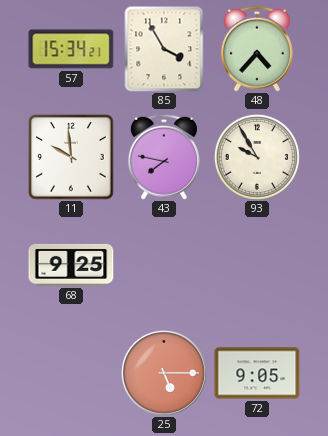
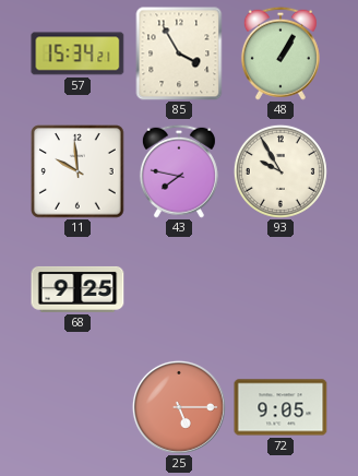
48: 4:37 -> 1:05 (281, 53)
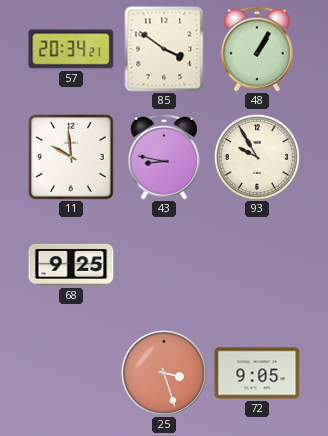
57: 15:34 -> 20:34 (71, 49)
85: 3:55 -> 3:51 (164, 49)
43: 7:47 -> 8:47 (164, 157)
25: 5:15 -> 3:27 (164, 373)
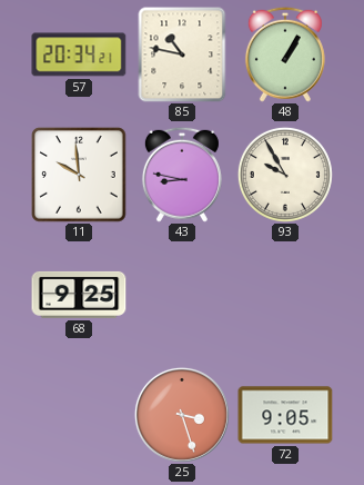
85: 3:51 -> 10:47 (182, 55)
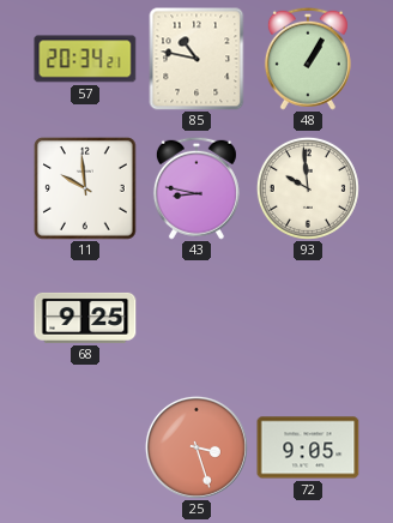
93: 9:55 -> 9:59 (308, 188)
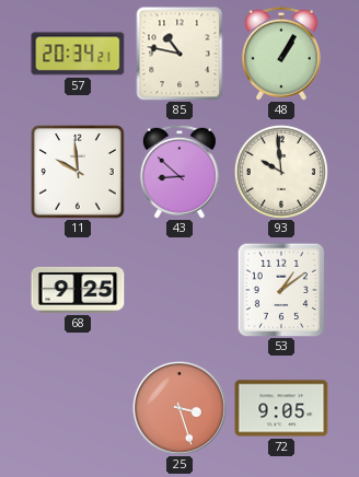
43: 8:47 -> 8:52 (179, 172)
53: none -> 1:09 (280, 290)
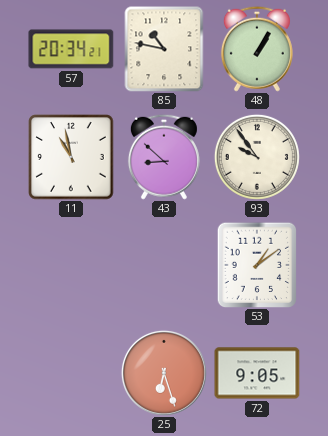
11: 9:59 -> 10:58 (71, 157)
93: 9:59 -> 9:54 (257, 157)
68: 9:25 -> none (78, 290)
25: 3:27 -> 6:27 (164, 373)
